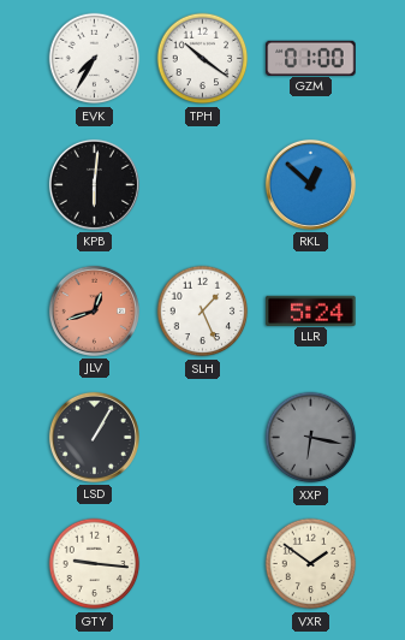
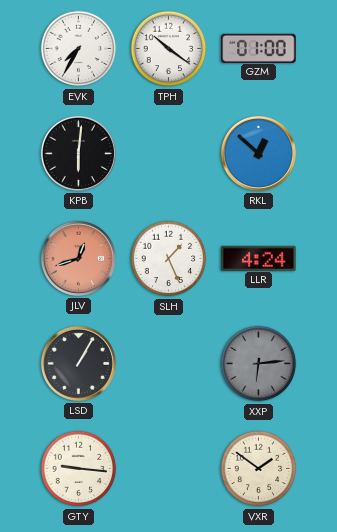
LLR: 5:24 -> 4:24 (259, 258)
XXP: 6:17 -> 6:14 (259, 364)
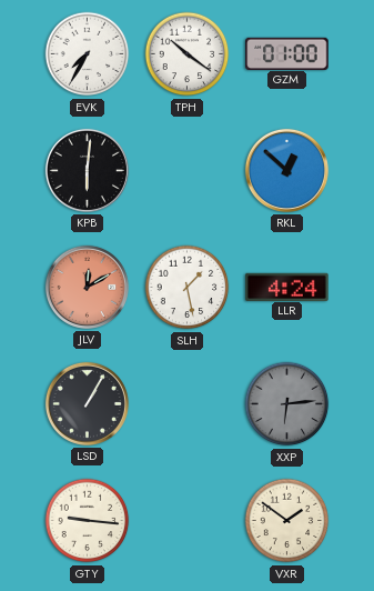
JLV: 12:42 -> 12:10 (87, 287)
SLH: 1:26 -> 1:28 (188, 288)
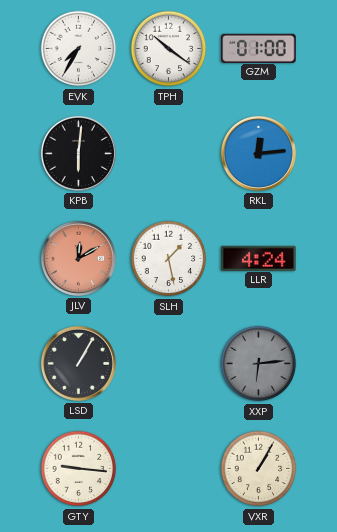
RKL: 12:52 -> 12:14 (258, 153)
VXR: 1:51 -> 1:05 (259, 469)
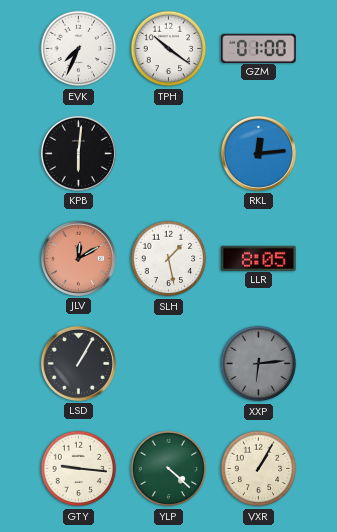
EVK: 7:35 -> 7:34 (79, 49)
LLR: 4:24 -> 8:05 (259, 258)
YLP: none -> 4:22 (169, 469)
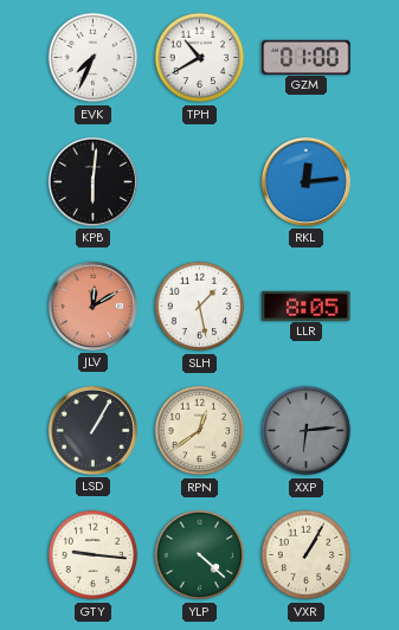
TPH: 10:21 -> 10:40 (200, 58)
RPN: none -> 12:39 (200, 431)
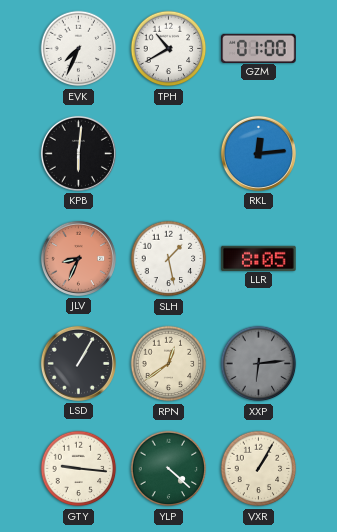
JLV: 12:10 -> 8:34 (78, 258)
